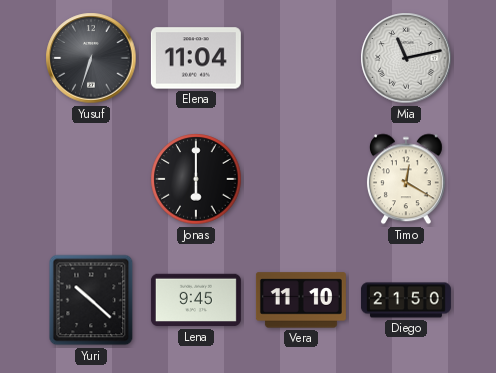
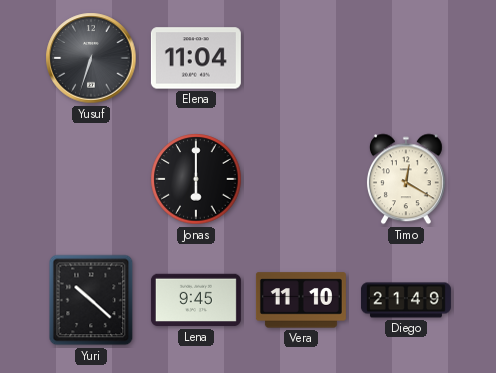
Mia: 11:13 -> none (406, 58)
Diego: 21:50 -> 21:49 (406, 300)
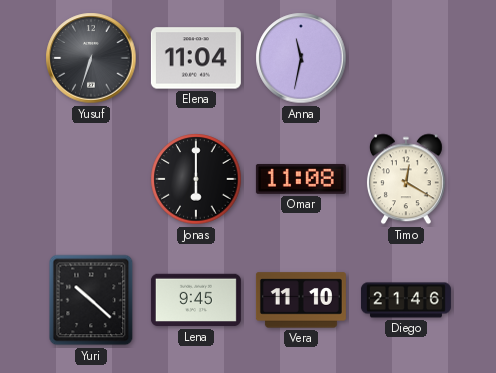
Anna: none -> 11:32 (301, 58)
Omar: none -> 11:08 (301, 179)
Diego: 21:49 -> 21:46 (406, 300)
